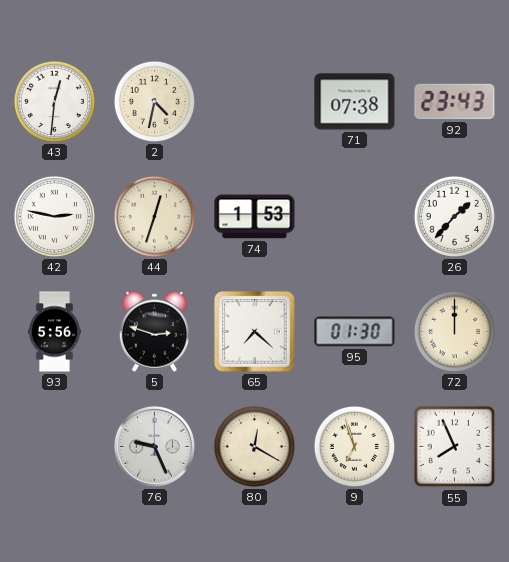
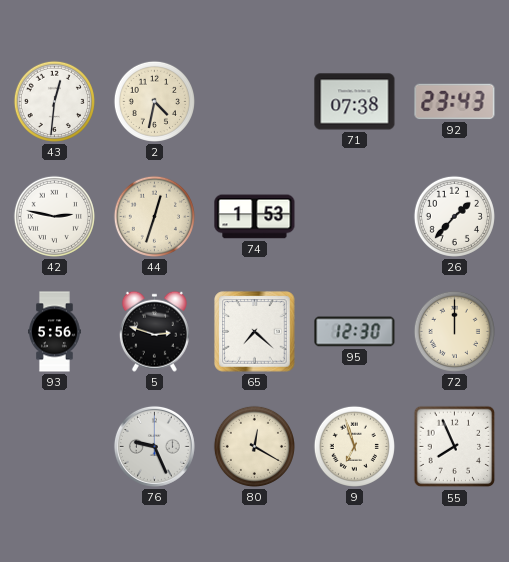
95: 01:30 -> 12:30 (355, 332)
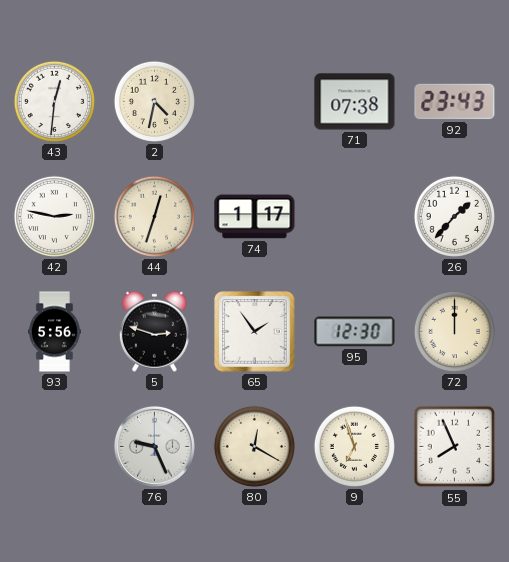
74: 1:53 -> 1:17 (255, 217)
65: 7:22 -> 1:54 (255, 332)
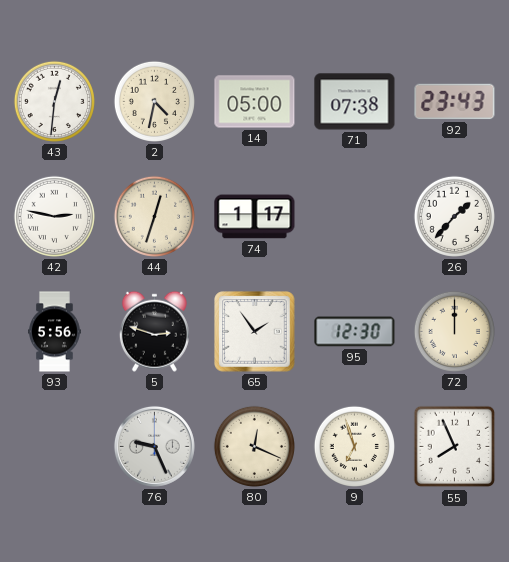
14: none -> 05:00 (255, 102)
80: 12:20 -> 12:19 (254, 446)
